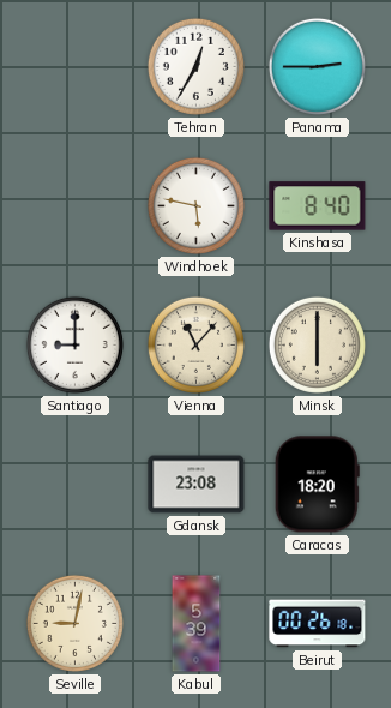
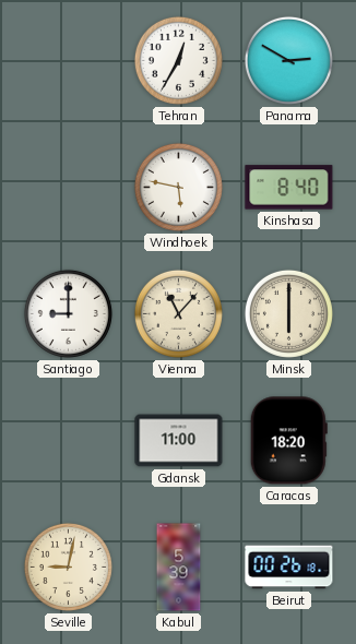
Panama: 2:45 -> 2:50 (288, 60)
Gdansk: 23:08 -> 11:00 (179, 441)
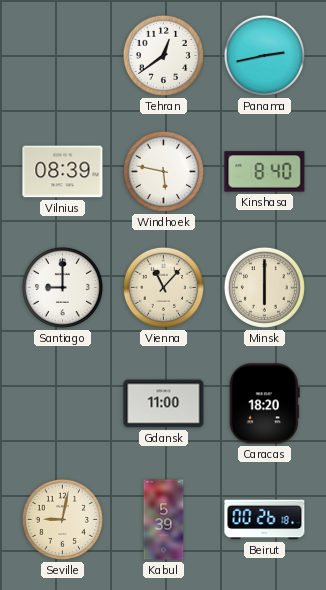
Tehran: 12:35 -> 12:39 (163, 55)
Panama: 2:50 -> 2:43 (264, 55)
Vilnius: none -> 08:39 (63, 172)
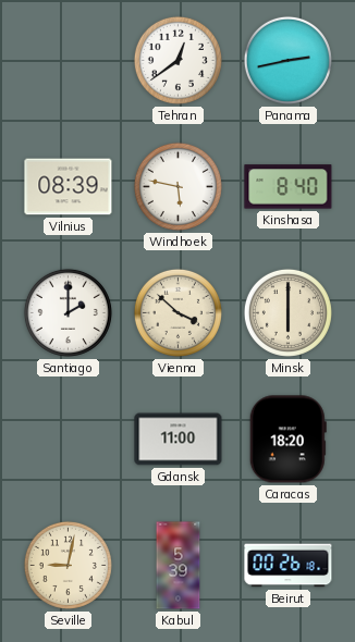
Santiago: 9:00 -> 2:00 (68, 312)
Vienna: 11:07 -> 3:52 (177, 312)
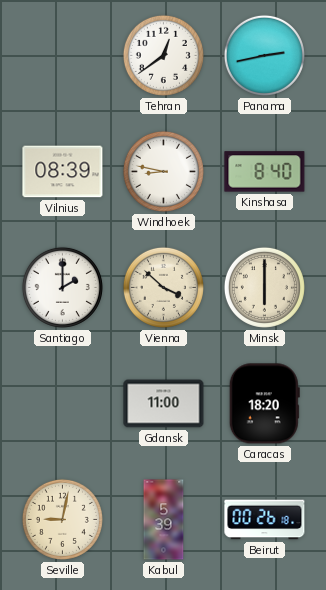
Windhoek: 5:47 -> 8:47 (163, 171)
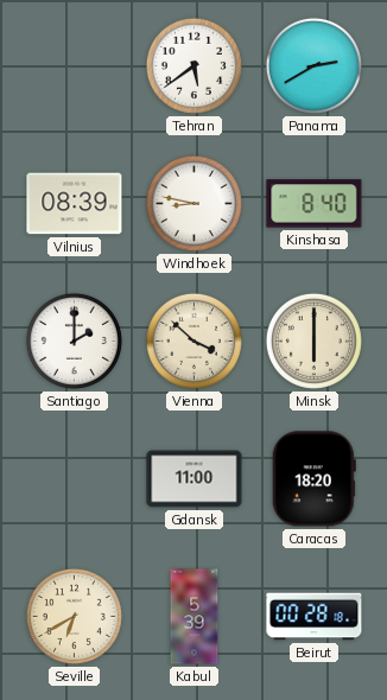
Tehran: 12:39 -> 5:39 (193, 65)
Panama: 2:43 -> 2:40 (313, 65)
Seville: 9:02 -> 6:40 (74, 616)
Beirut: 00:26 -> 00:28 (315, 617)
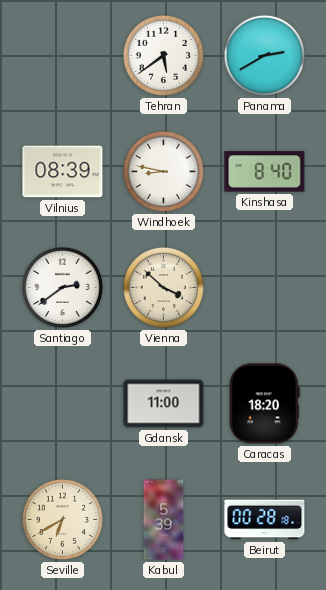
Santiago: 2:00 -> 2:39 (62, 287)
Minsk: 6:00 -> none (313, 341)
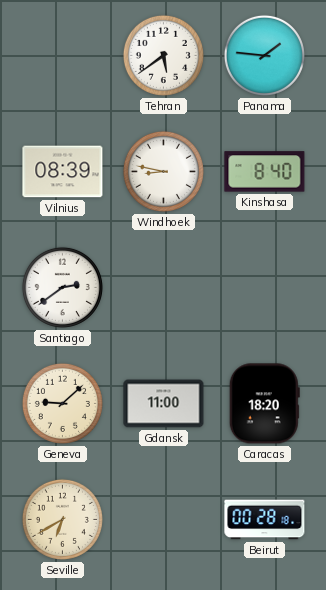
Panama: 2:40 -> 1:46 (264, 55)
Vienna: 3:52 -> none (163, 287)
Geneva: none -> 9:08 (62, 403)
Kabul: 5:39 -> none (164, 520)
